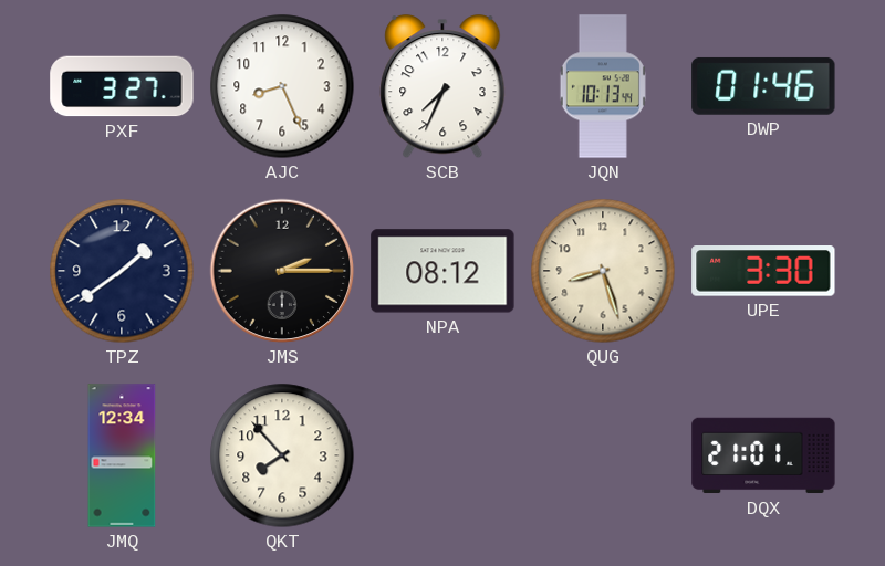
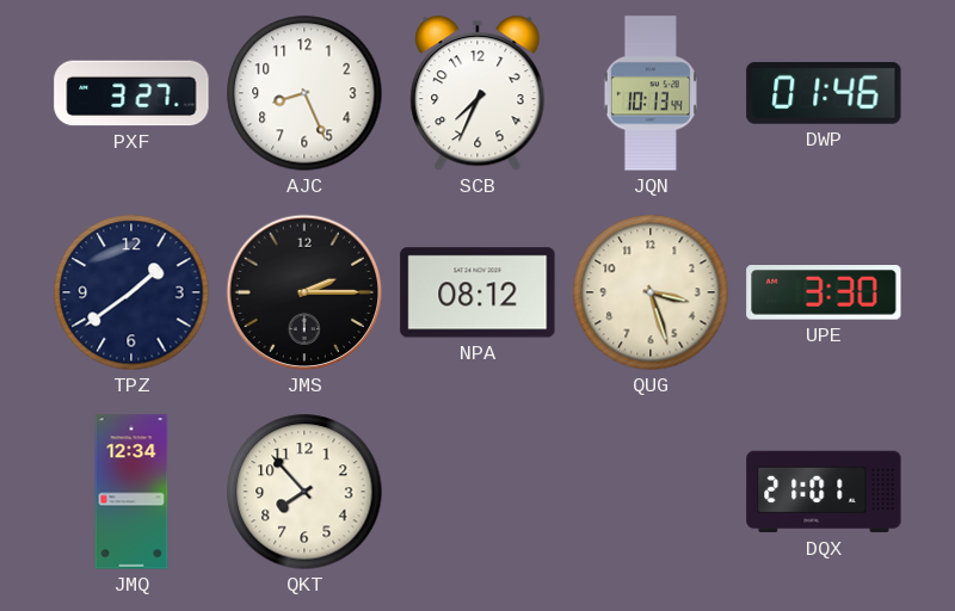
QUG: 8:27 -> 3:27 (651, 292)
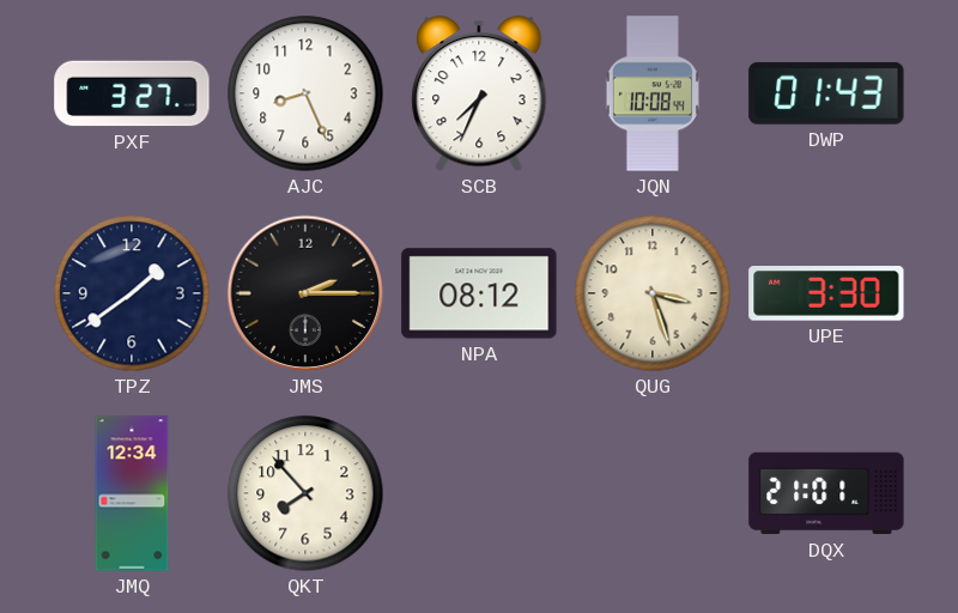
JQN: 10:13 -> 10:08 (653, 93)
DWP: 01:46 -> 01:43 (826, 93)
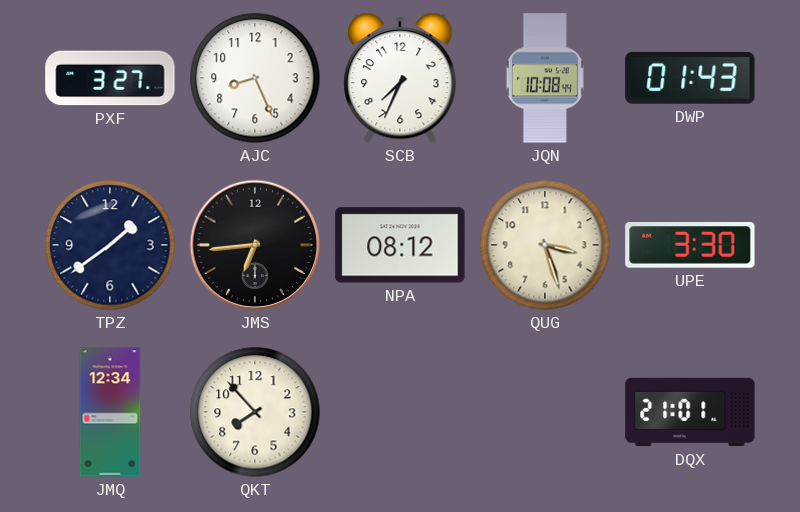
JMS: 2:15 -> 6:44 (255, 245)
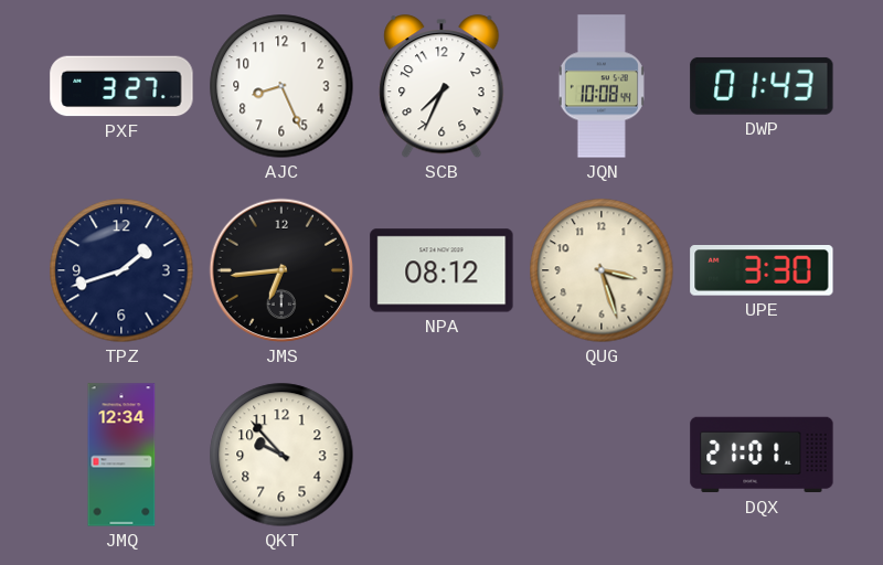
TPZ: 1:39 -> 1:42 (121, 270)
QKT: 7:53 -> 9:53 (281, 455)
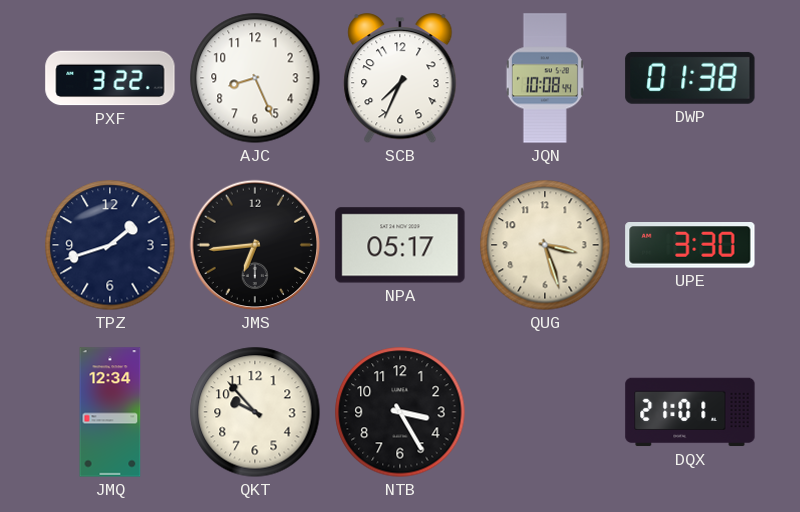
PXF: 3:27 -> 3:22 (110, 78)
DWP: 01:43 -> 01:38 (690, 78)
NPA: 08:12 -> 05:17 (400, 245)
NTB: none -> 3:25 (400, 412)
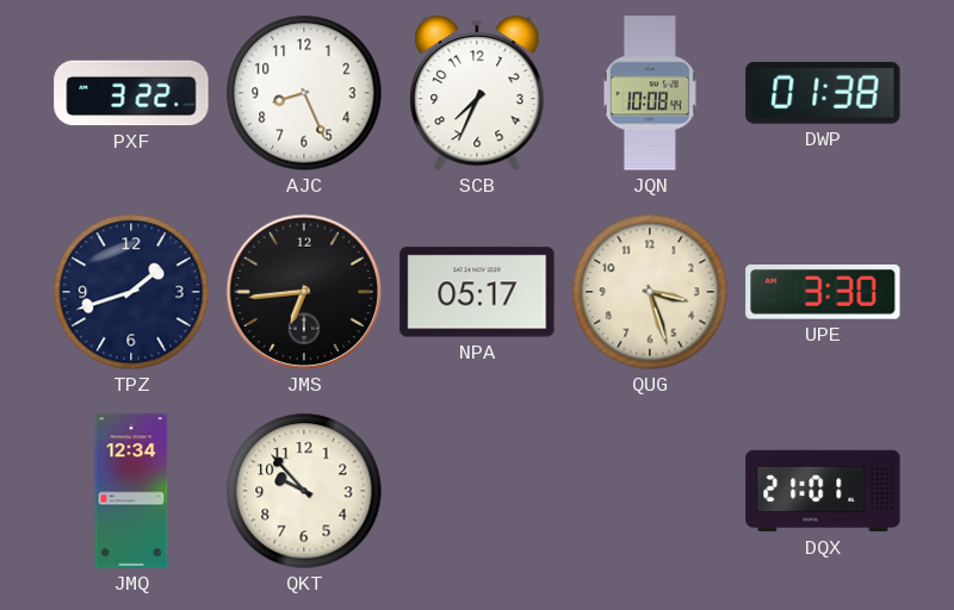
NTB: 3:25 -> none (400, 412)
